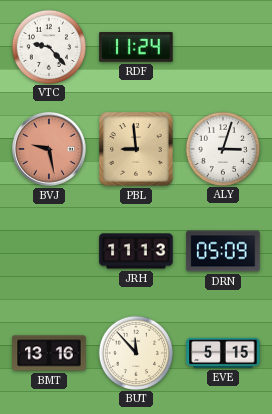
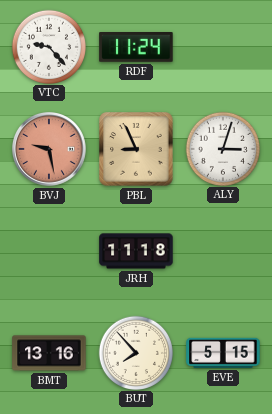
PBL: 8:59 -> 8:56 (136, 149)
JRH: 11:13 -> 11:18 (136, 251)
DRN: 05:09 -> none (223, 251)
BUT: 11:53 -> 7:53 (135, 352)
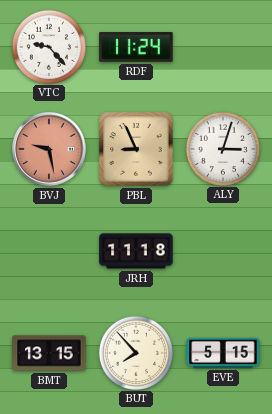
BMT: 13:16 -> 13:15 (49, 353)
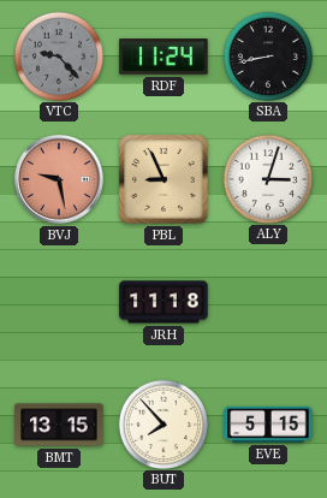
VTC dial: white -> grey (58, 55)
SBA: none -> 8:43 (267, 55)
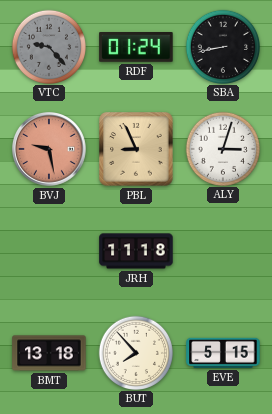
RDF: 11:24 -> 01:24 (136, 48)
BMT: 13:15 -> 13:18 (49, 353)
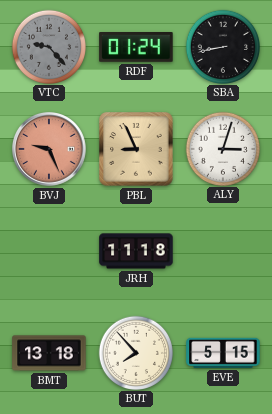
BVJ: 9:28 -> 9:26 (50, 150)
